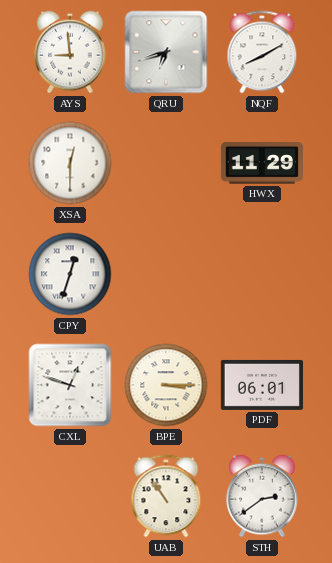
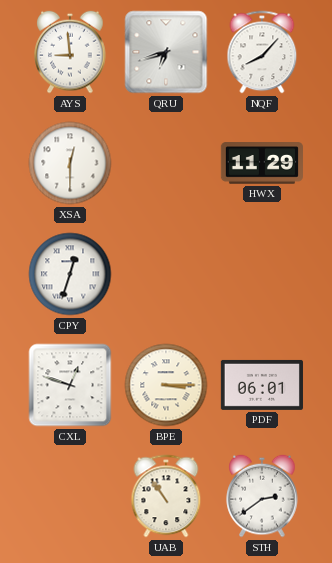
NQF: 8:10 -> 8:07 (262, 52)
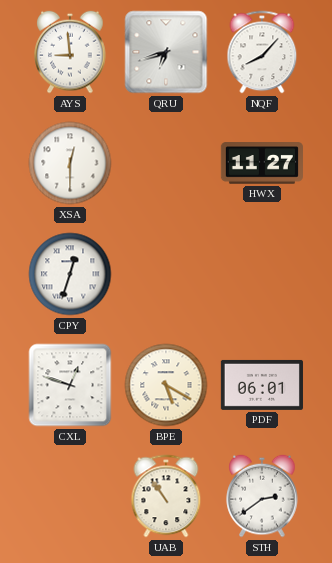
HWX: 11:29 -> 11:27 (262, 163)
BPE: 3:15 -> 5:20 (166, 385)
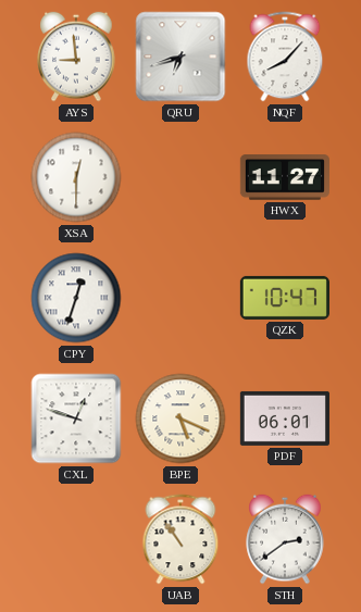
QZK: none -> 10:47 (285, 298)
BPE: 5:20 -> 5:19 (180, 419)
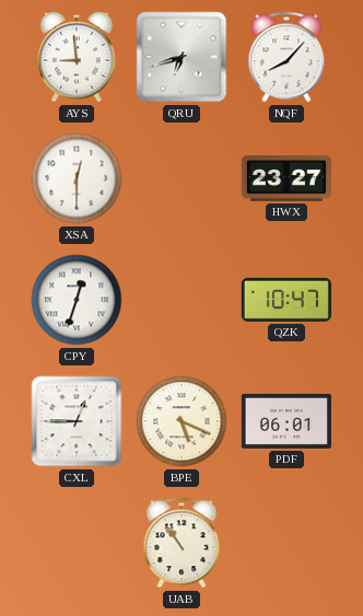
HWX: 11:27 -> 23:27 (286, 178)
CXL: 12:48 -> 12:45 (77, 421)
STH: 2:39 -> none (285, 539)
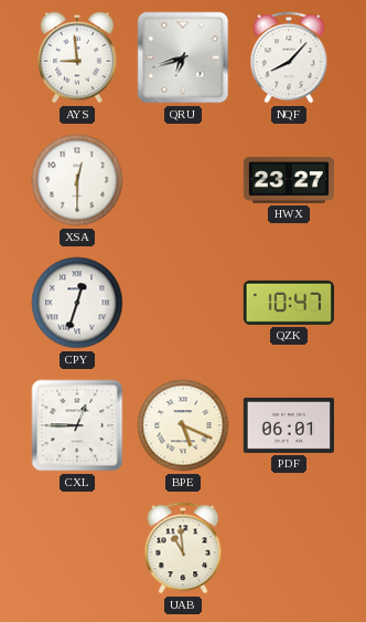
UAB: 10:54 -> 10:59 (183, 548)
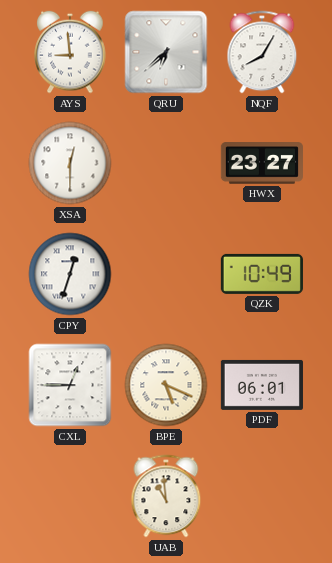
QRU: 6:42 -> 6:38 (166, 52)
NQF: 8:07 -> 8:05 (262, 52)
QZK: 10:47 -> 10:49 (262, 274)
